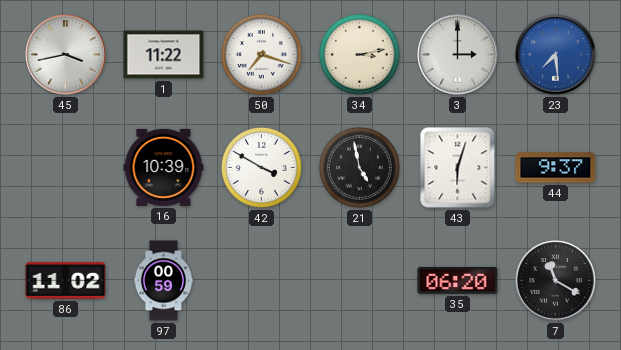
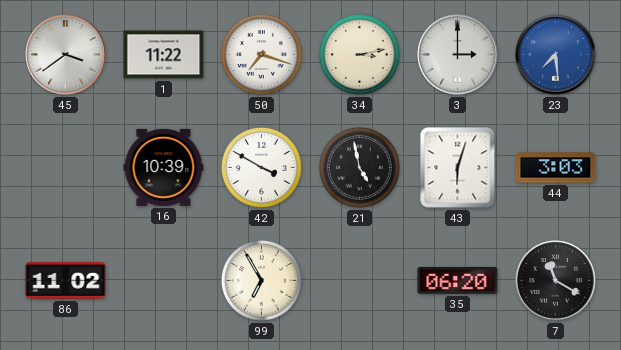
45: 3:43 -> 3:39 (66, 55)
44: 9:37 -> 3:03 (556, 168)
97: 00:59 -> none (163, 281)
99: none -> 6:55 (261, 280)
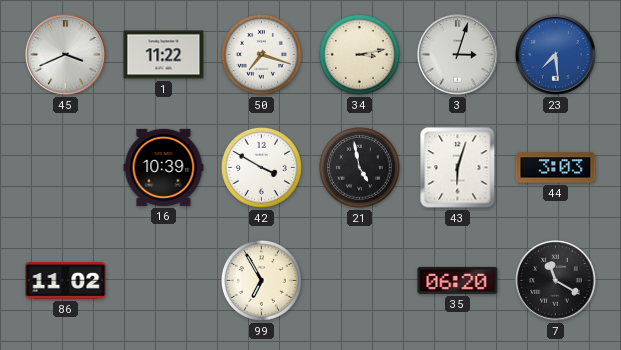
45: 3:39 -> 3:41 (66, 55)
3: 3:00 -> 3:03 (458, 55)
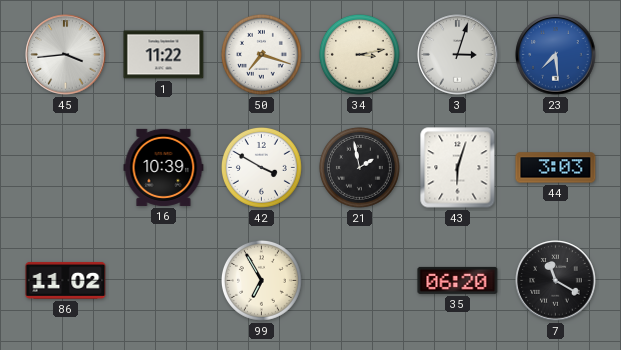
45: 3:41 -> 3:44 (66, 55)
21: 4:58 -> 1:58 (359, 167)
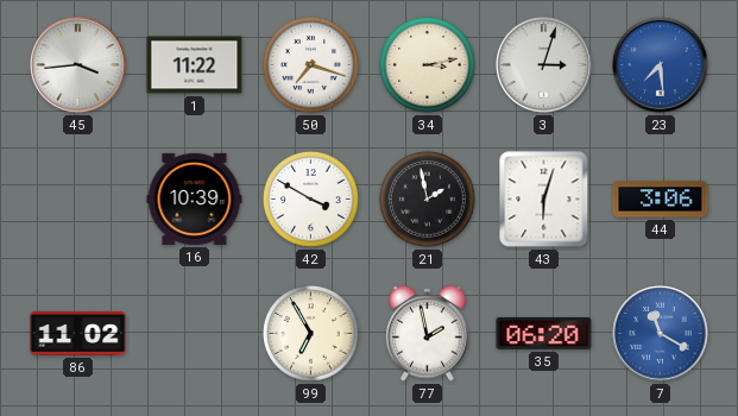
44: 3:03 -> 3:06 (661, 200)
77: none -> 1:58 (428, 333)
7 dial: black -> blue (661, 334)
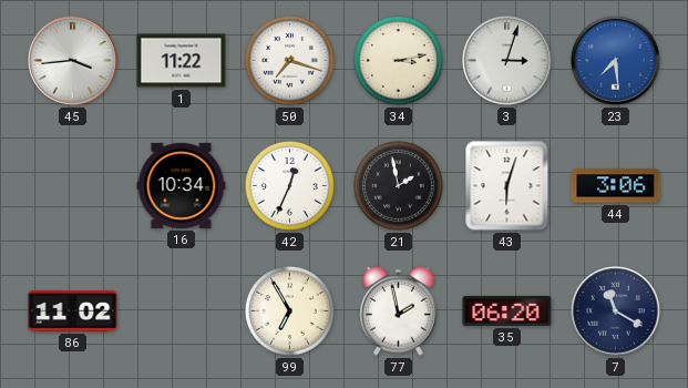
16: 10:39 -> 10:34 (182, 185)
42: 3:50 -> 12:34 (289, 185)
7 dial: blue -> navy (616, 312)
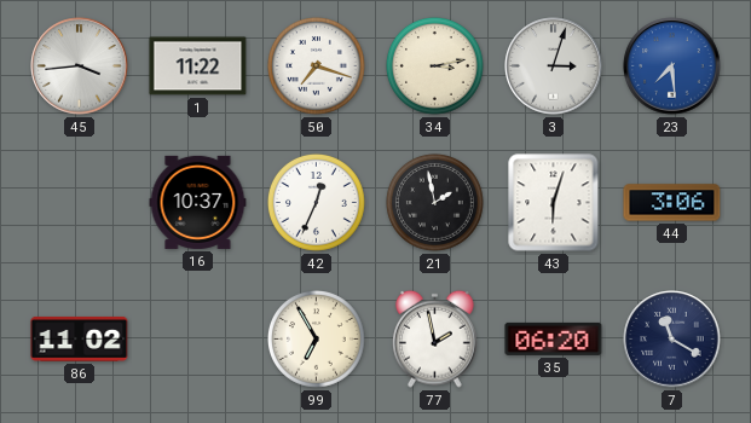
16: 10:34 -> 10:37 (198, 202)
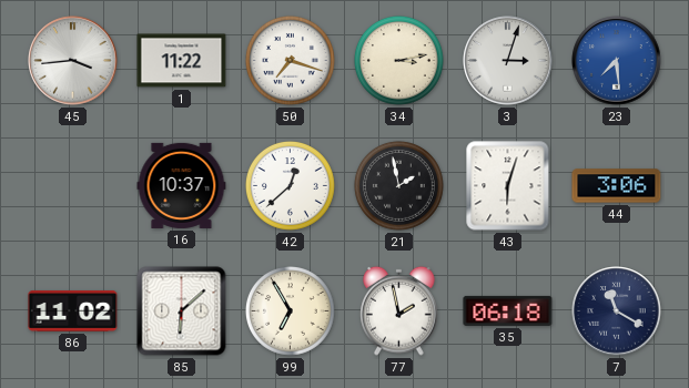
42: 12:34 -> 12:38 (290, 185)
85: none -> 6:08 (182, 312)
35: 06:20 -> 06:18 (508, 310)
